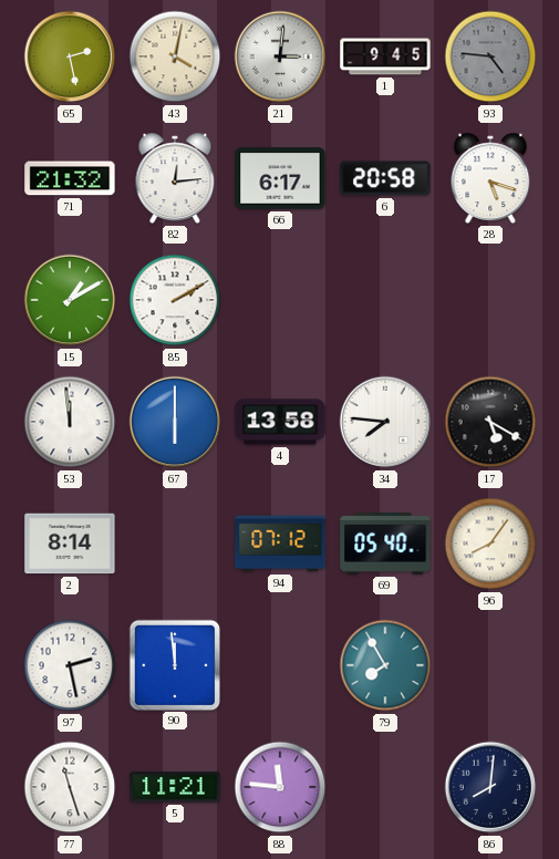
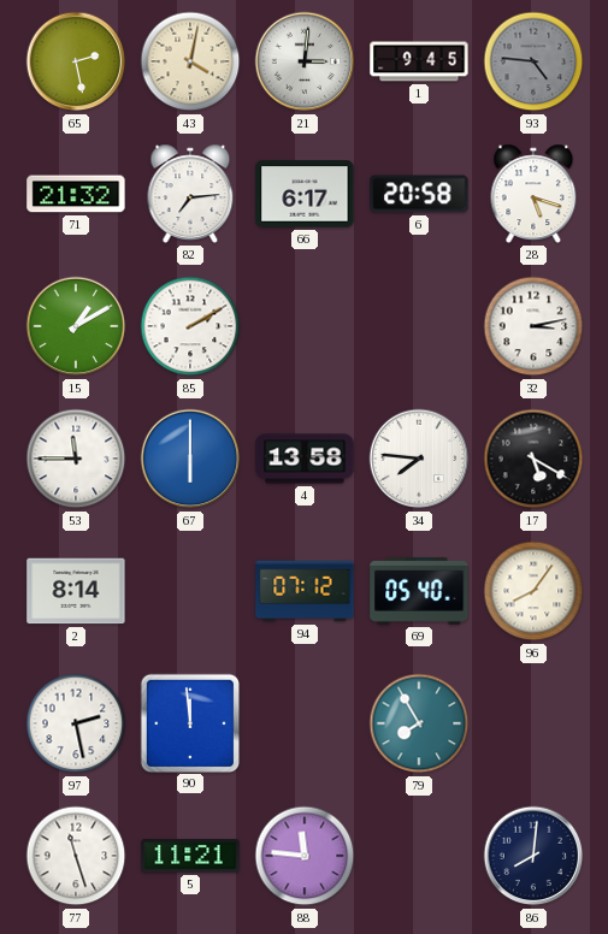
82: 12:14 -> 7:14 (190, 194)
32: none -> 3:13 (533, 326)
53: 11:59 -> 11:45 (76, 459)
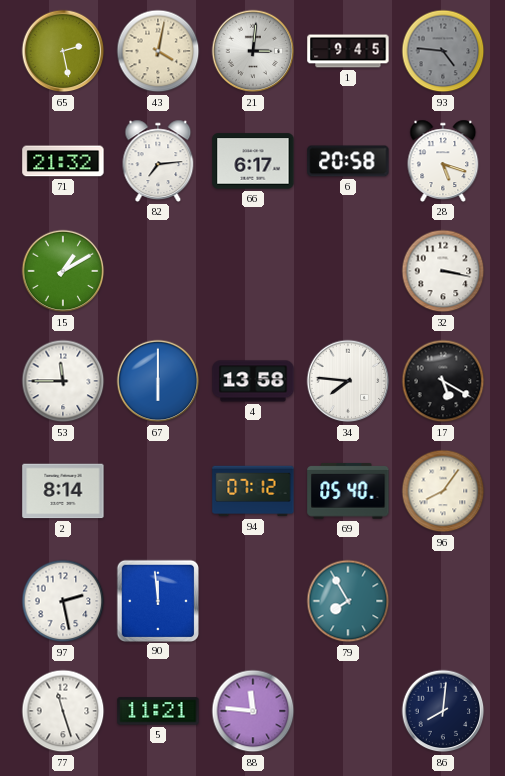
85: 2:10 -> none (190, 326)
32: 3:13 -> 3:17 (443, 271)
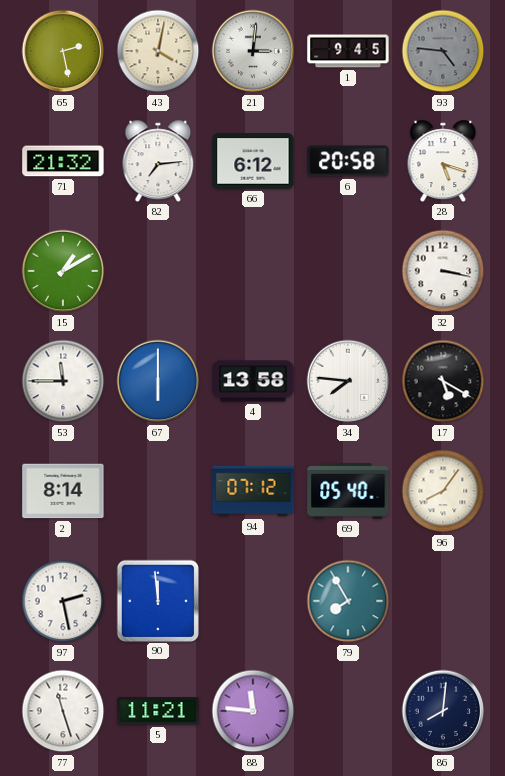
66: 6:17 -> 6:12 (253, 161)
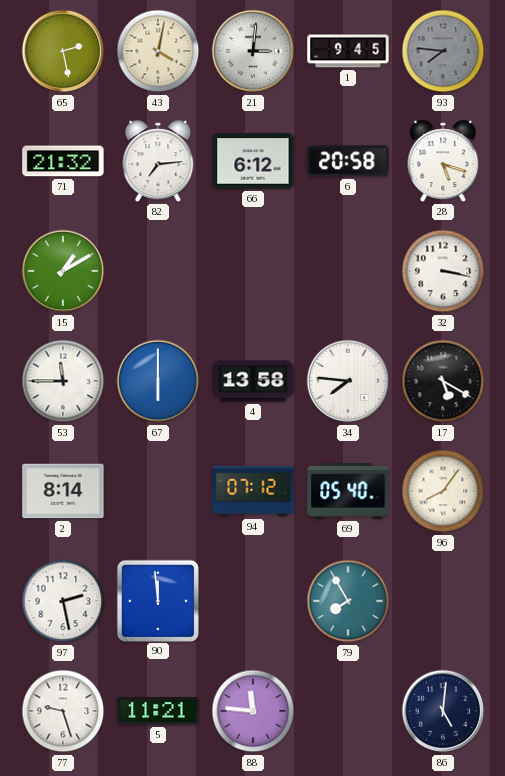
93: 4:46 -> 7:46 (443, 51)
77: 11:27 -> 9:27 (63, 711)
86: 8:01 -> 5:01 (443, 711)
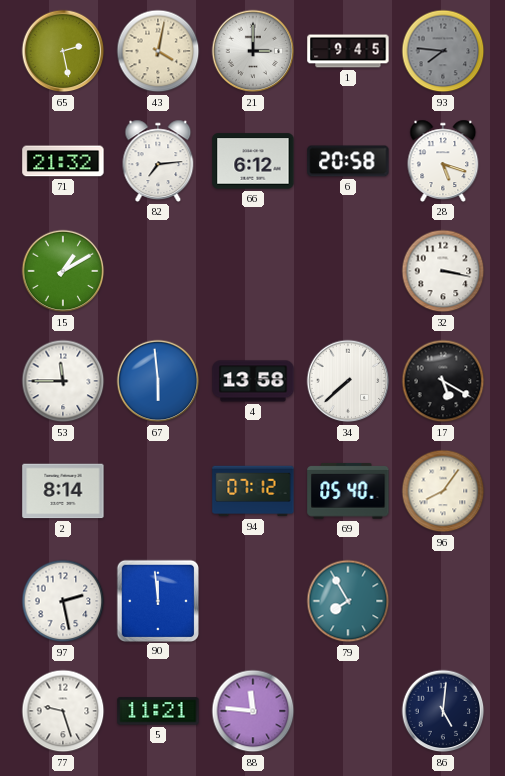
21: 3:01 -> 3:00 (253, 51)
67: 6:00 -> 5:59 (158, 381)
34: 7:46 -> 7:38 (348, 381)
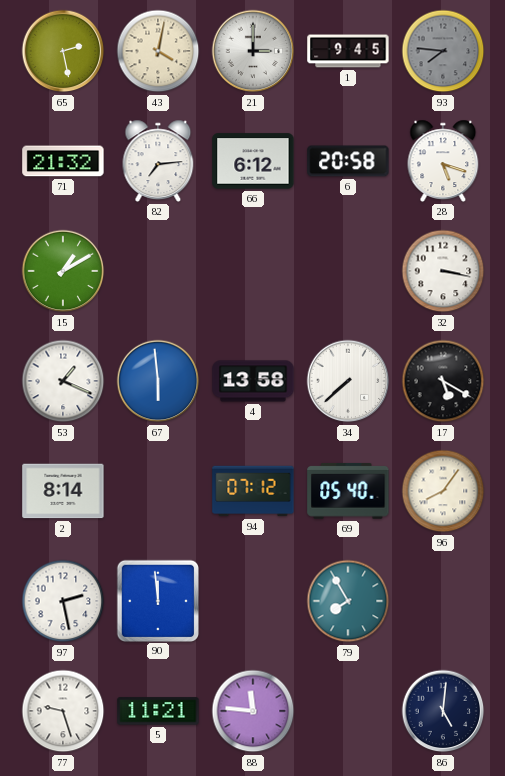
53: 11:45 -> 1:19 (63, 381)
